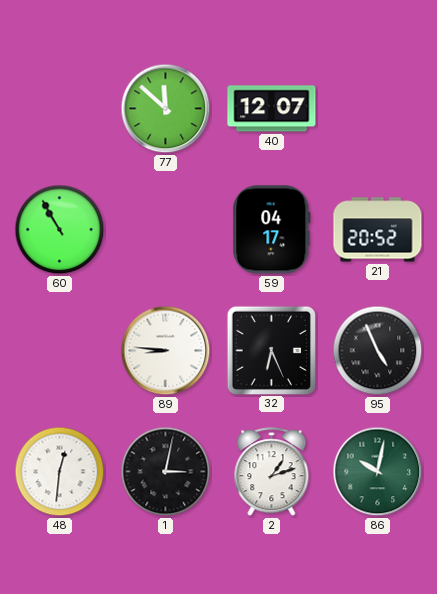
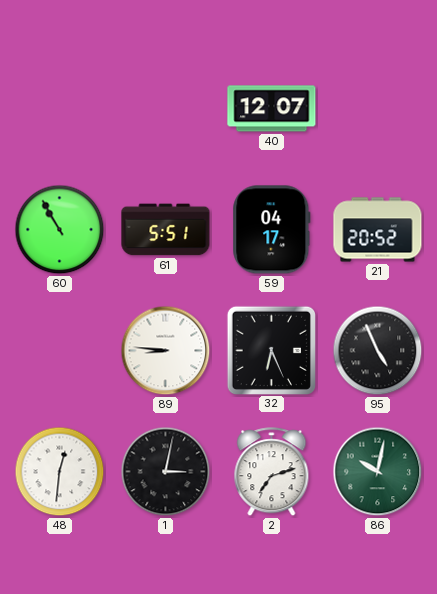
77: 11:52 -> none (166, 109)
61: none -> 5:51 (166, 230)
2: 1:12 -> 7:12 (272, 472)
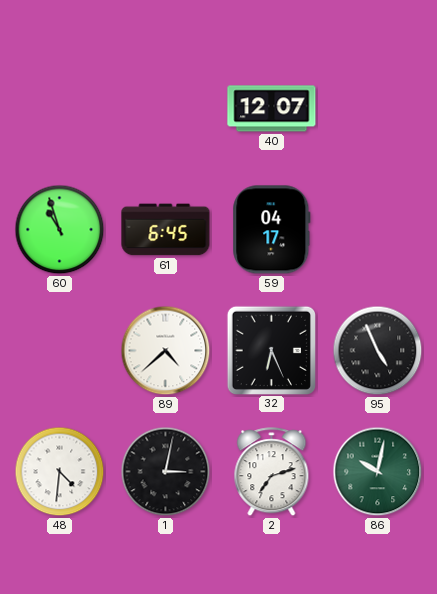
60: 10:55 -> 10:57 (60, 230)
61: 5:51 -> 6:45 (166, 230)
21: 20:52 -> none (378, 230)
89: 8:46 -> 4:38 (166, 351)
48: 12:31 -> 4:31 (60, 472)
